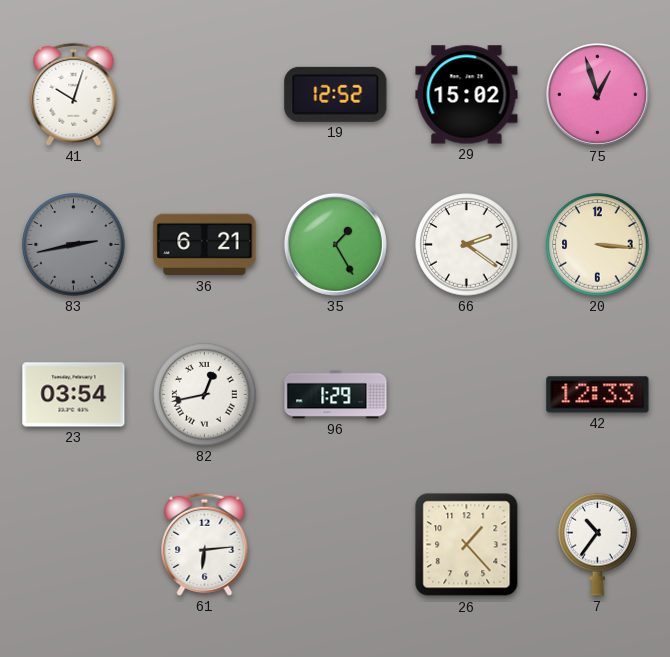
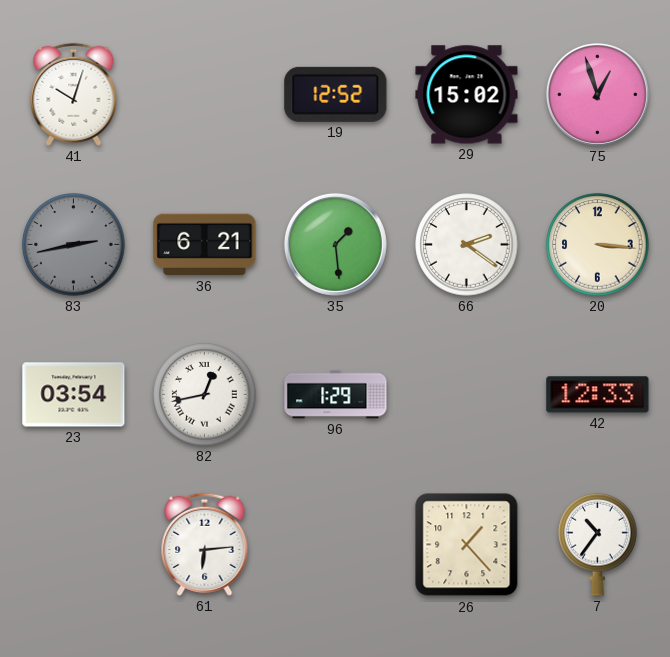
35: 1:25 -> 1:29 (335, 244)
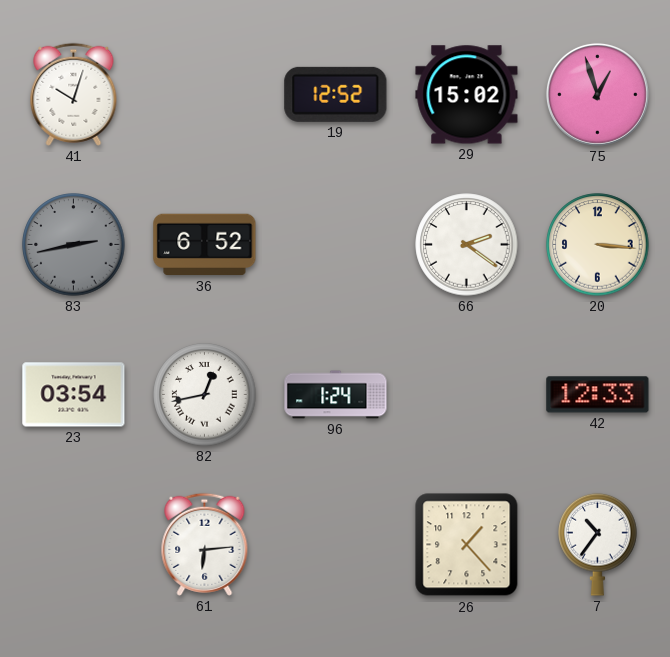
36: 6:21 -> 6:52 (205, 245)
35: 1:29 -> none (335, 244)
96: 1:29 -> 1:24 (336, 395)
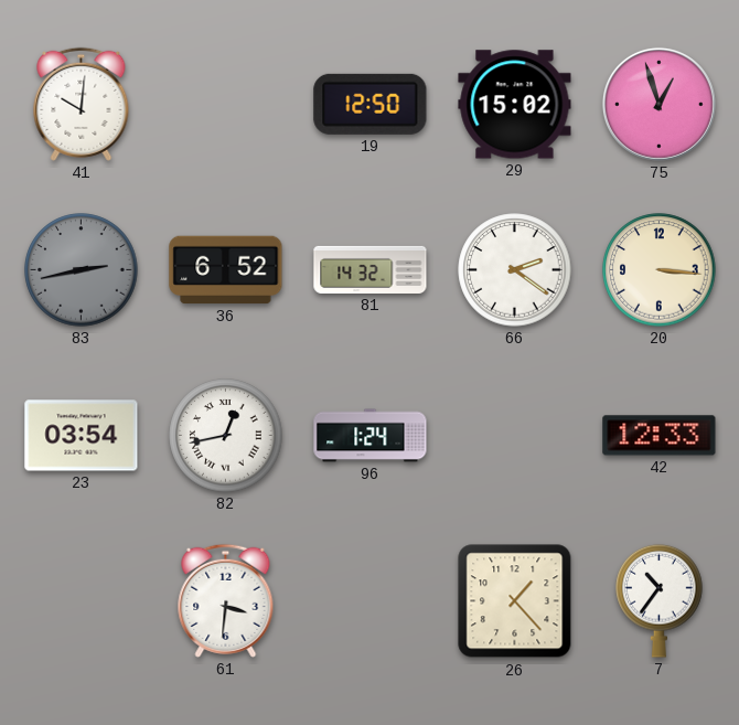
41: 10:03 -> 10:01 (82, 104)
19: 12:52 -> 12:50 (371, 104)
81: none -> 14:32 (371, 269)
61: 6:14 -> 3:31 (226, 600)
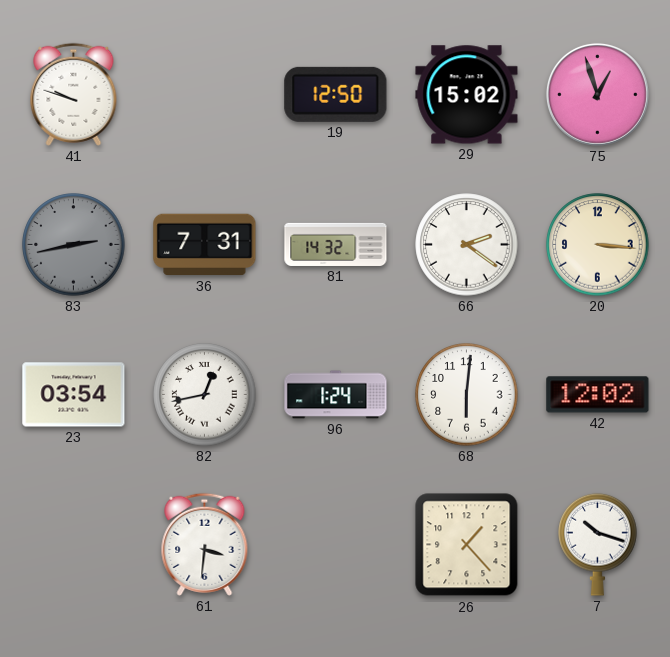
41: 10:01 -> 9:48 (74, 94)
36: 6:52 -> 7:31 (205, 245)
68: none -> 6:01 (467, 395)
42: 12:33 -> 12:02 (598, 395)
7: 10:36 -> 10:18 (598, 544)
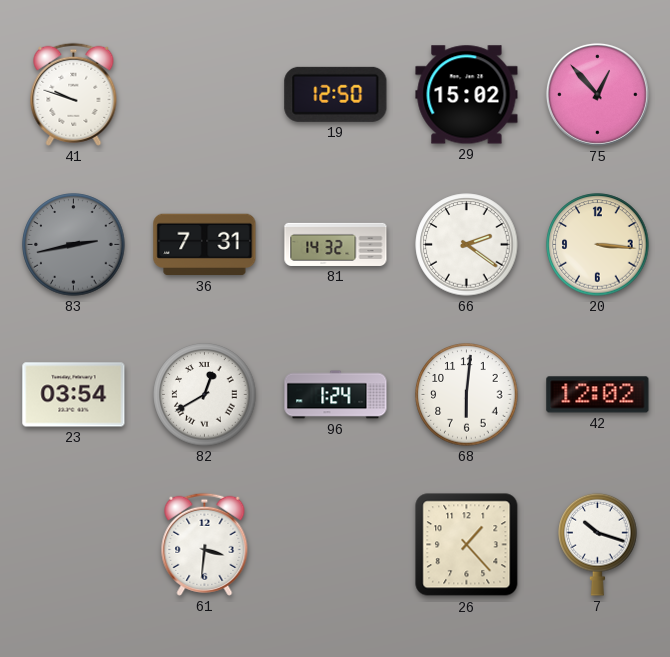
75: 12:57 -> 12:53 (597, 94)
82: 12:43 -> 12:40 (205, 395)
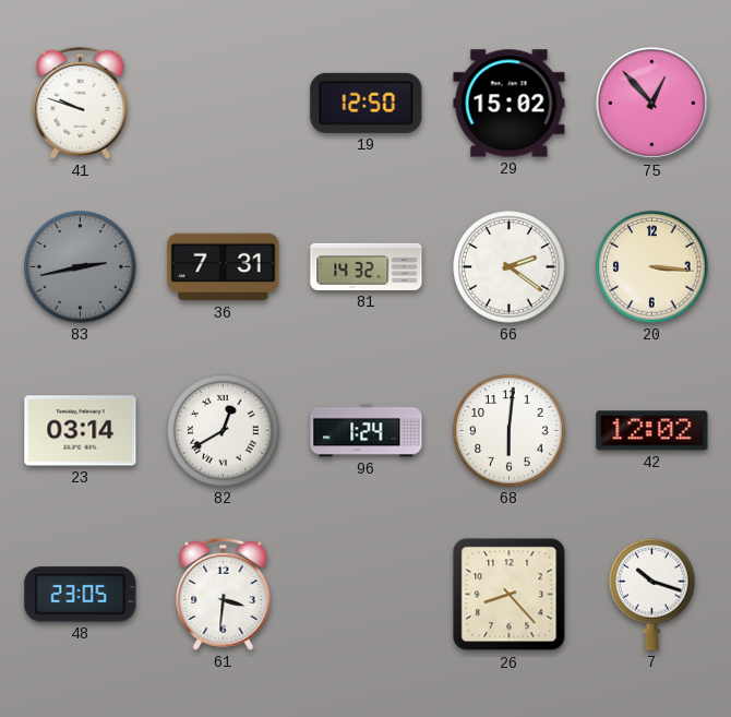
23: 03:54 -> 03:14 (81, 431)
48: none -> 23:05 (81, 595)
26: 1:23 -> 8:23 (510, 595)
